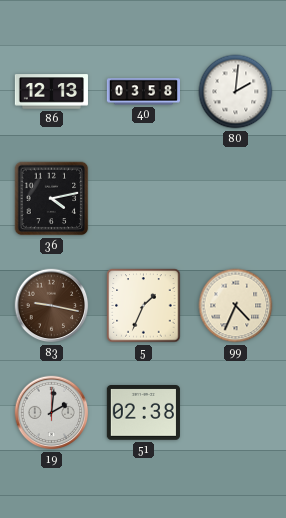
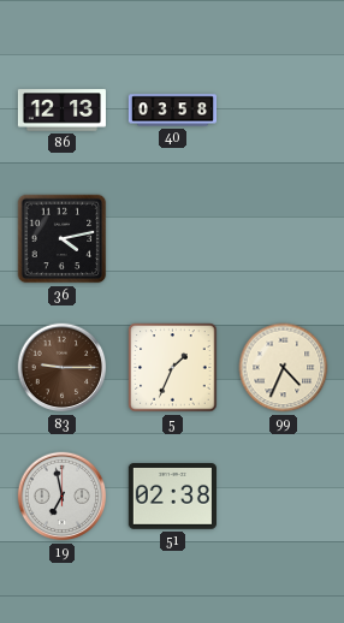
80: 2:01 -> none (236, 92)
83: 9:17 -> 9:15 (63, 368)
19: 2:01 -> 6:58 (63, 497)
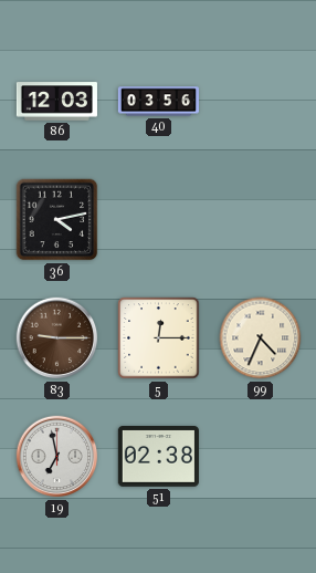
86: 12:13 -> 12:03 (56, 102)
40: 03:58 -> 03:56 (158, 102)
5: 1:34 -> 12:15 (159, 338)
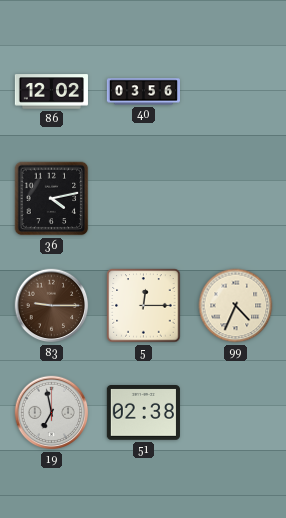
86: 12:03 -> 12:02 (51, 92)
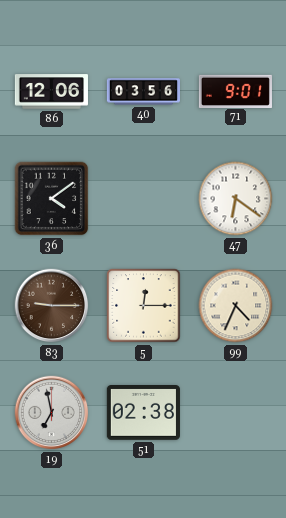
86: 12:02 -> 12:06 (51, 92)
71: none -> 9:01 (235, 91)
36: 4:13 -> 4:09 (52, 199)
47: none -> 6:21 (236, 199)
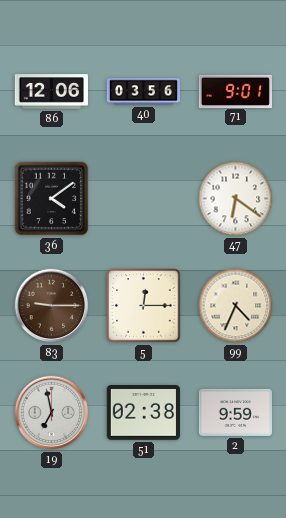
2: none -> 9:59 (235, 412)
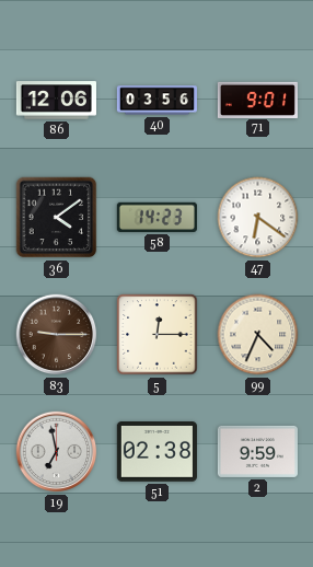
58: none -> 14:23 (156, 217)
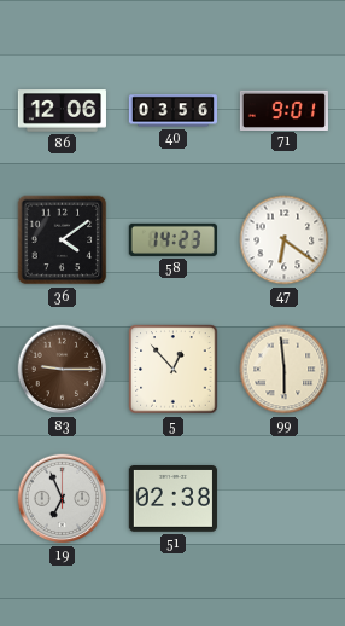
5: 12:15 -> 12:53 (174, 370)
99: 4:34 -> 5:59 (285, 370)
19: 6:58 -> 6:56 (63, 499)
2: 9:59 -> none (257, 451)
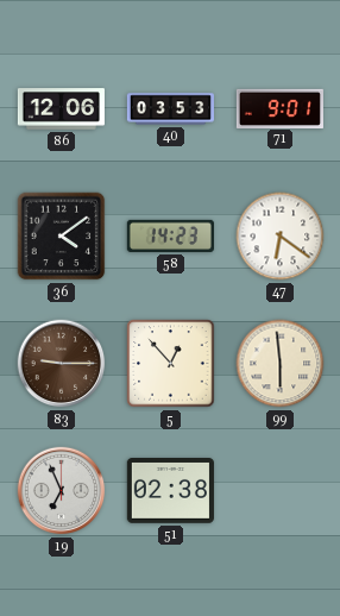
40: 03:56 -> 03:53 (170, 109)
